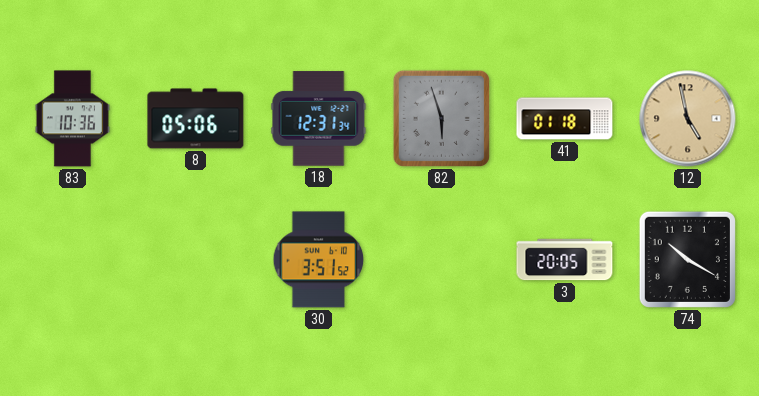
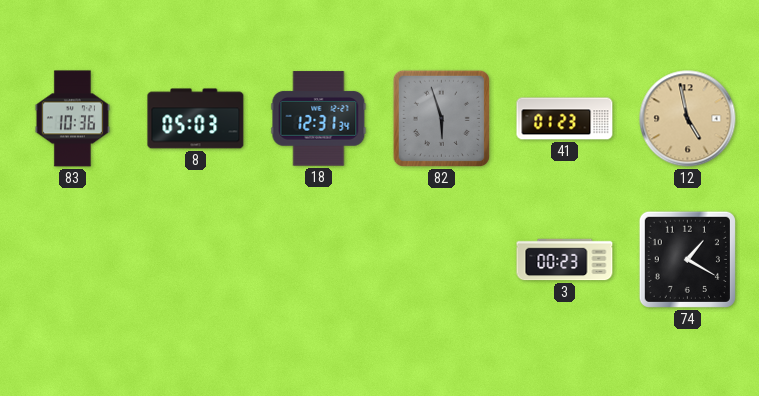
8: 05:06 -> 05:03 (196, 119)
41: 01:18 -> 01:23 (565, 119)
30: 3:51 -> none (319, 260)
3: 20:05 -> 00:23 (565, 260)
74: 10:20 -> 1:20 (687, 259)
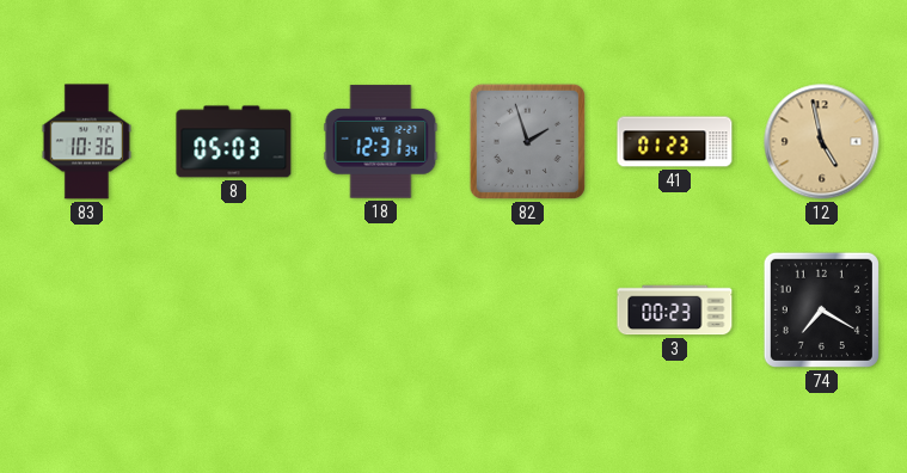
82: 5:57 -> 1:57 (527, 141)
74: 1:20 -> 7:20 (821, 309)
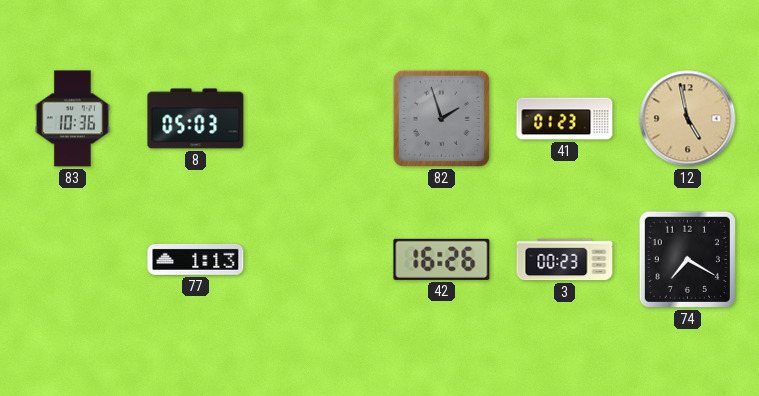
18: 12:31 -> none (381, 142)
77: none -> 1:13 (196, 259)
42: none -> 16:26 (442, 259)
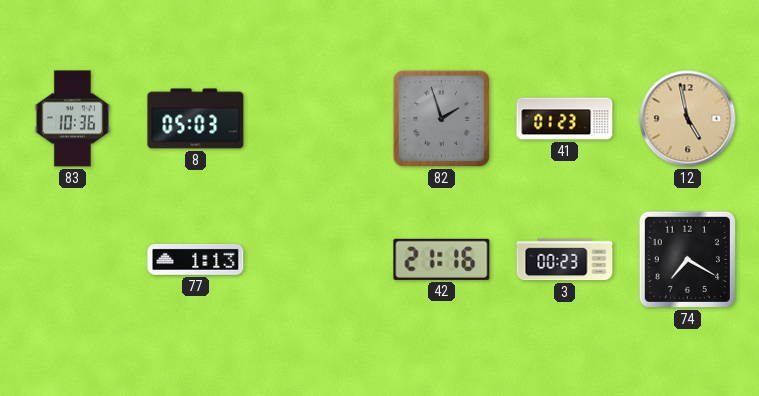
42: 16:26 -> 21:16 (442, 259)
